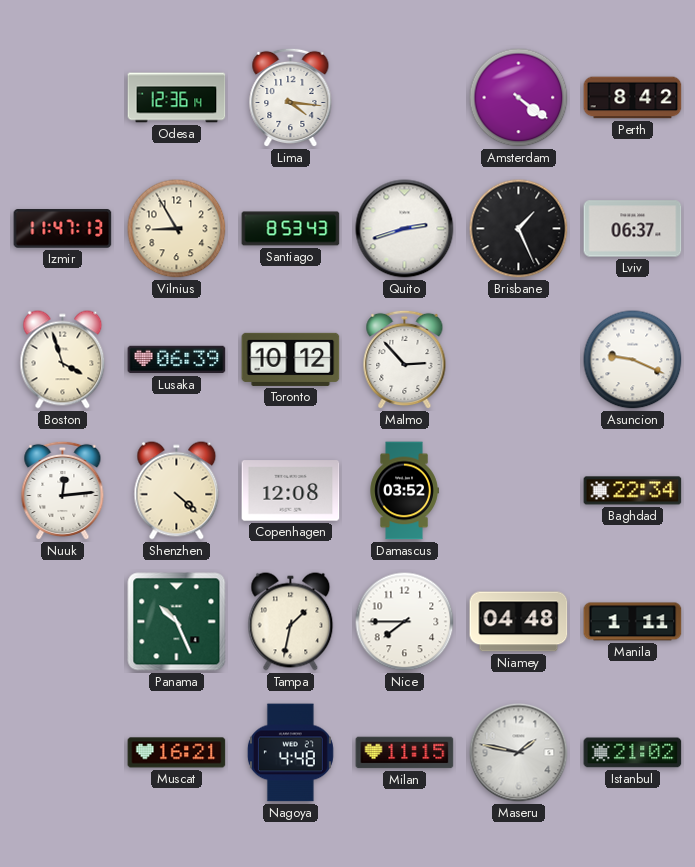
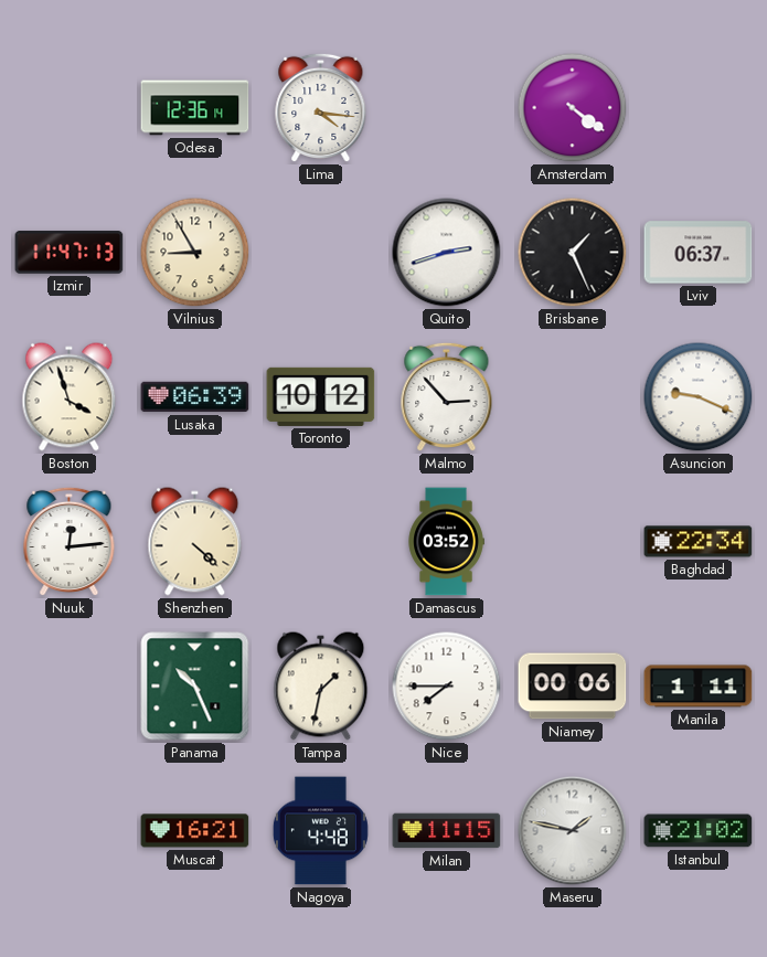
Perth: 8:42 -> none (633, 98)
Santiago: 8:53 -> none (291, 229)
Copenhagen: 12:08 -> none (291, 491)
Niamey: 04:48 -> 00:06 (573, 687)
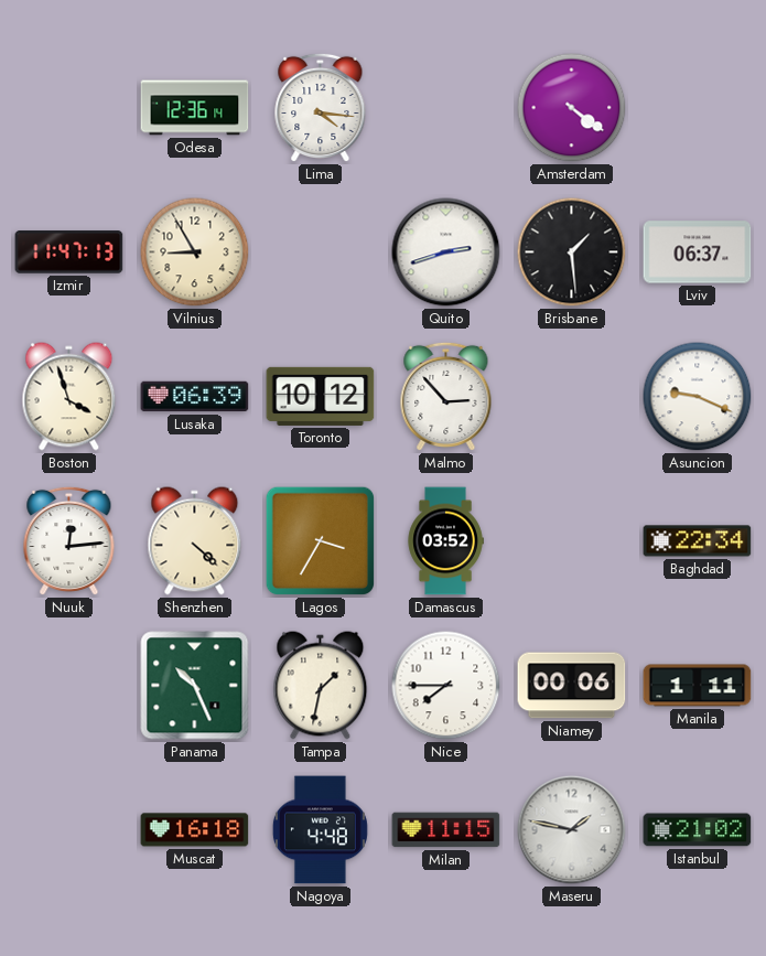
Brisbane: 1:26 -> 1:29 (572, 253)
Lagos: none -> 3:35 (321, 541)
Muscat: 16:21 -> 16:18 (195, 830)
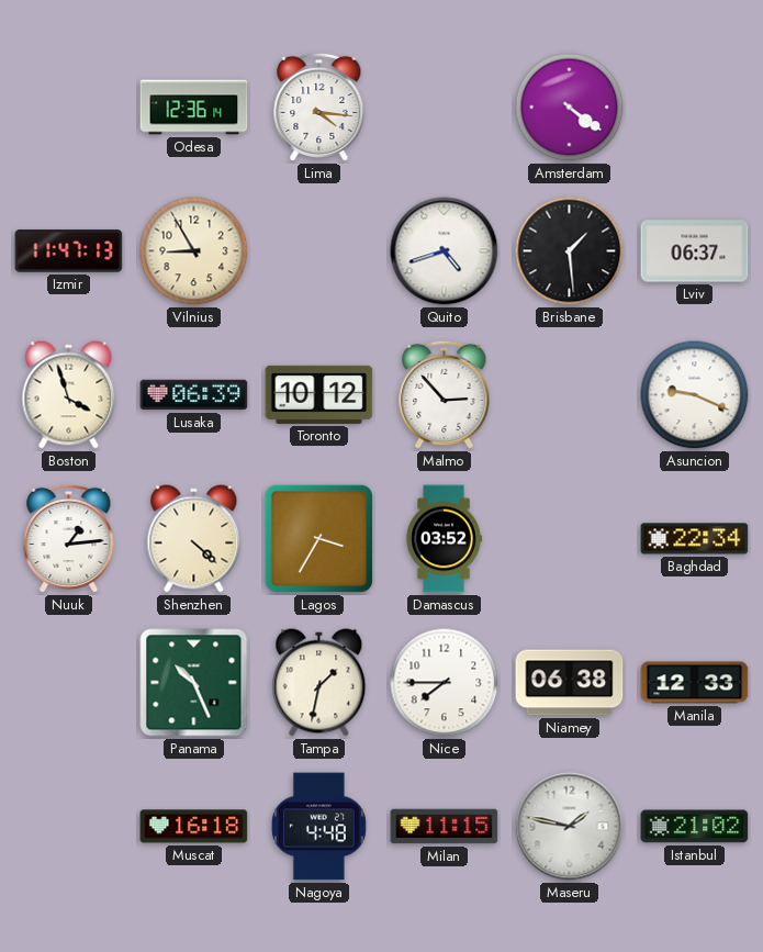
Quito: 2:42 -> 4:42 (445, 251)
Nuuk: 12:14 -> 1:14 (69, 539)
Niamey: 00:06 -> 06:38 (570, 683)
Manila: 1:11 -> 12:33 (695, 683)
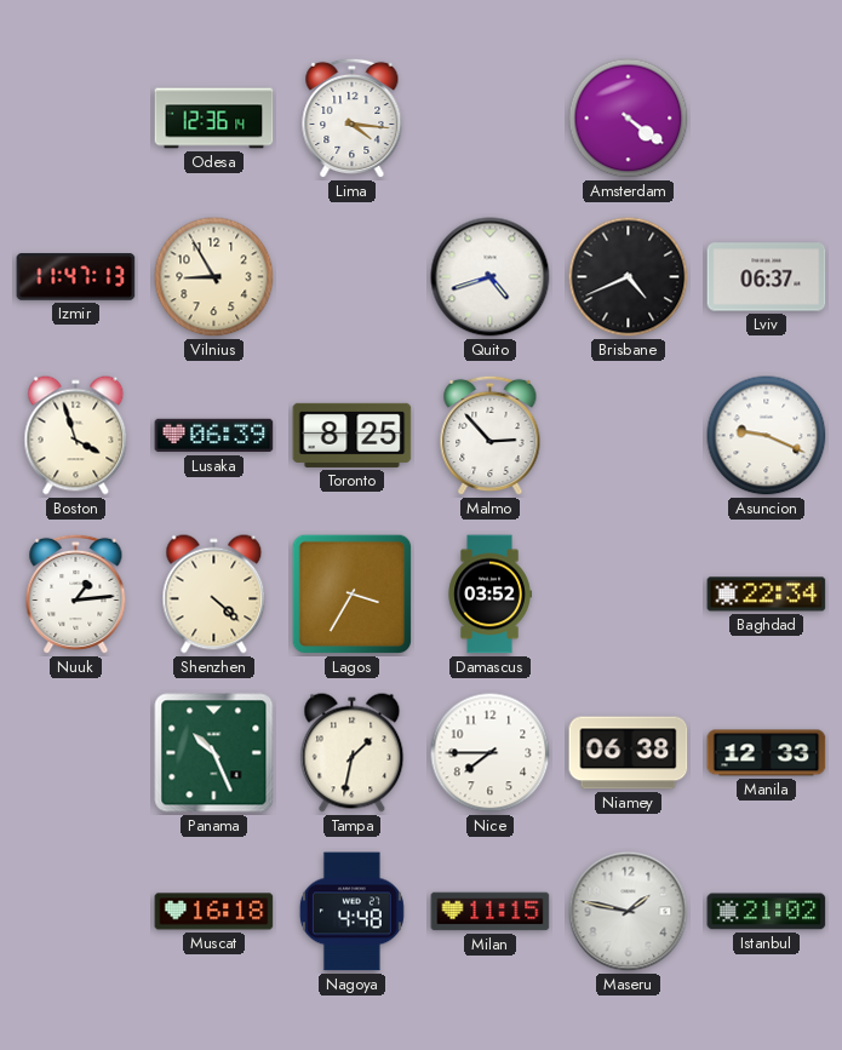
Brisbane: 1:29 -> 4:41 (629, 277)
Toronto: 10:12 -> 8:25 (353, 435)
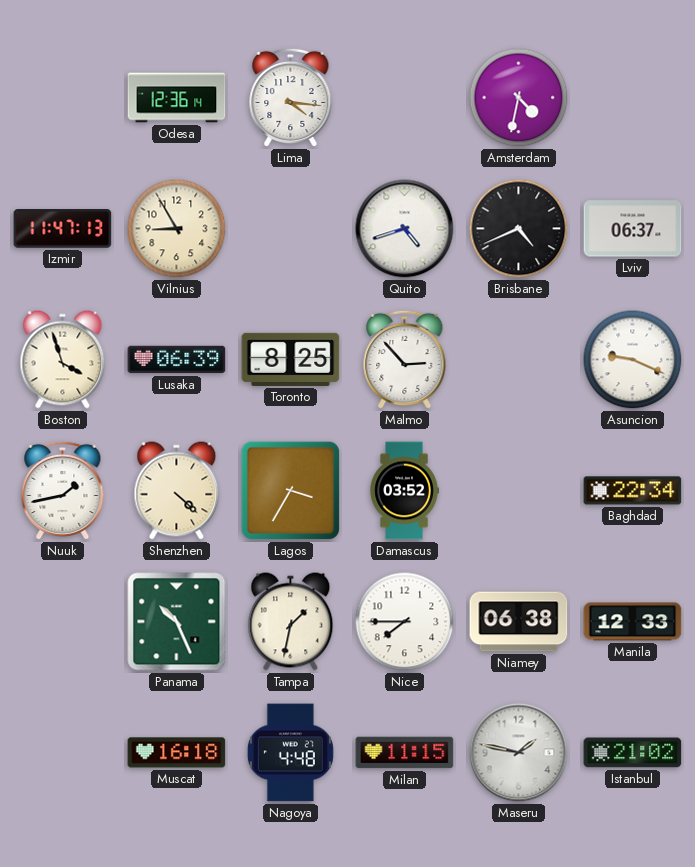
Amsterdam: 4:21 -> 4:32 (519, 98)
Nuuk: 1:14 -> 1:43 (63, 491)
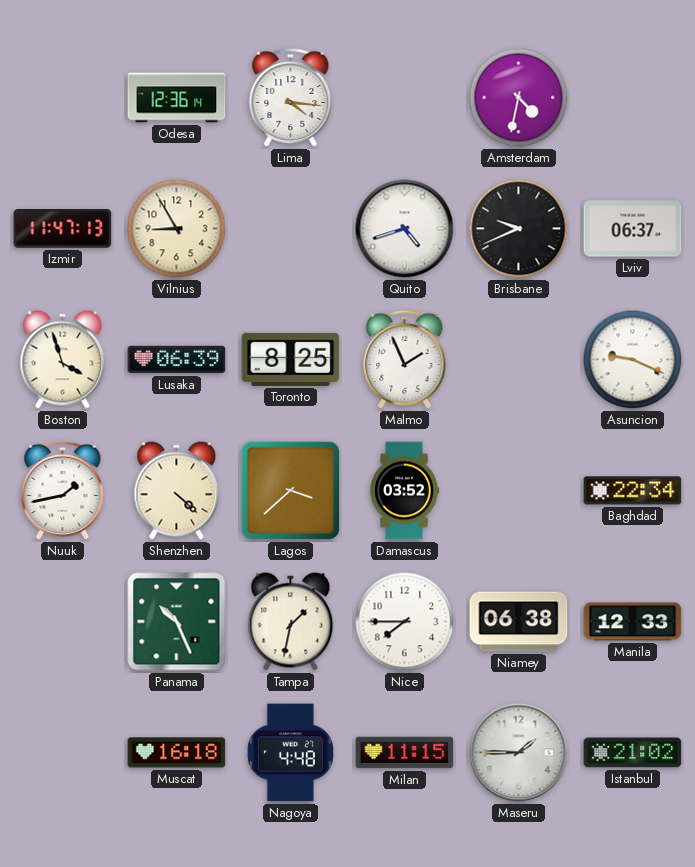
Brisbane: 4:41 -> 9:41 (519, 229)
Malmo: 2:53 -> 1:56 (405, 360)
Lagos: 3:35 -> 3:38 (291, 491)
Maseru: 1:47 -> 1:45 (519, 753)
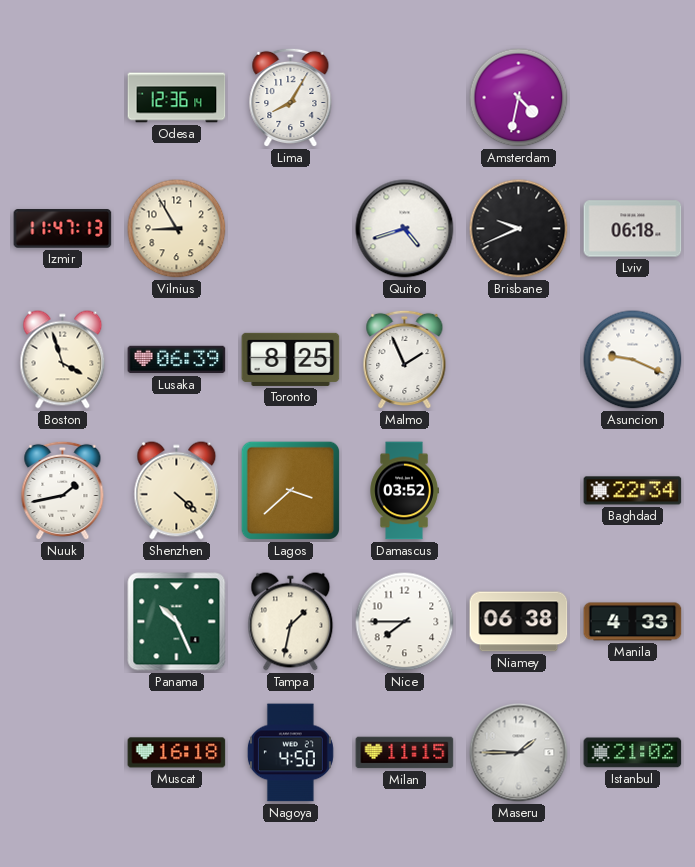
Lima: 4:16 -> 8:05 (291, 98)
Lviv: 06:37 -> 06:18 (633, 229)
Manila: 12:33 -> 4:33 (633, 622)
Nagoya: 4:48 -> 4:50 (290, 753)
